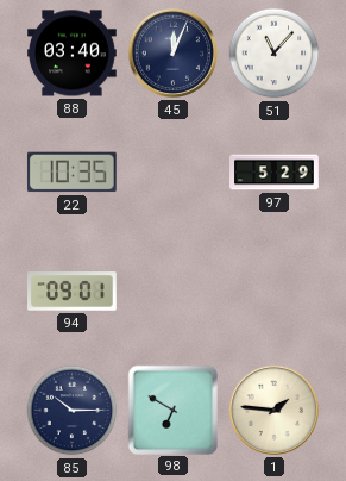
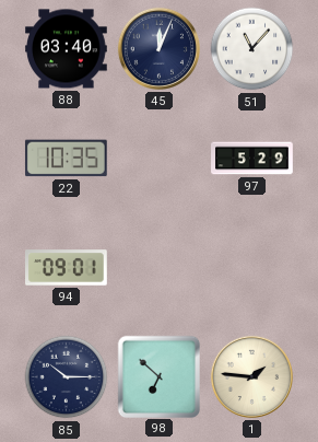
98: 6:50 -> 6:52 (158, 376)
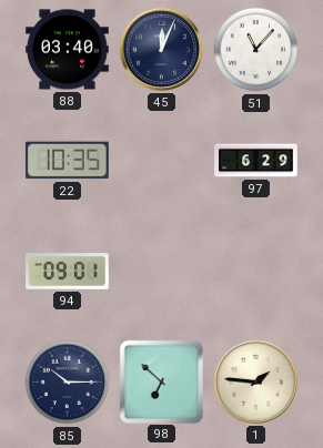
97: 5:29 -> 6:29 (256, 161)
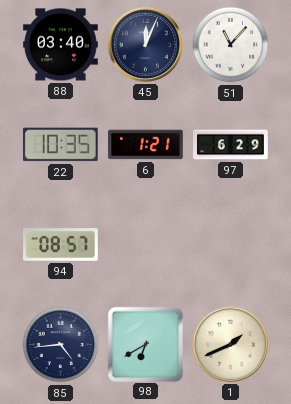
6: none -> 1:21 (146, 145)
94: 09:01 -> 08:57 (61, 245)
85: 10:15 -> 4:44 (61, 345)
98: 6:52 -> 6:40 (145, 344)
1: 1:46 -> 1:41 (230, 344)
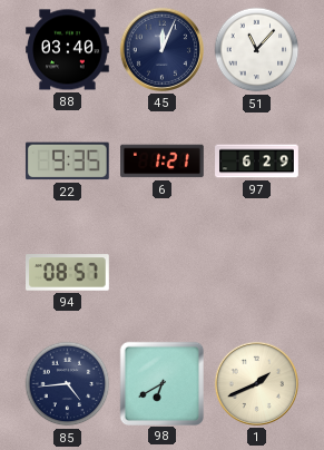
22: 10:35 -> 9:35 (67, 162)
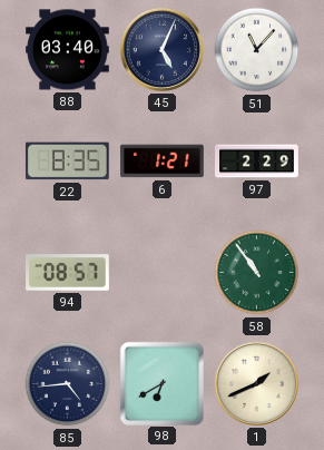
45: 12:04 -> 5:04 (161, 49)
22: 9:35 -> 8:35 (67, 162)
97: 6:29 -> 2:29 (257, 162)
58: none -> 10:54 (257, 273)
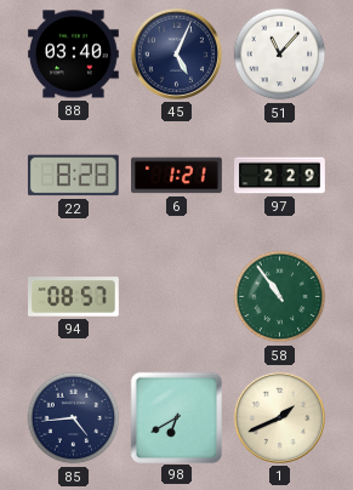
22: 8:35 -> 8:28 (73, 176)
